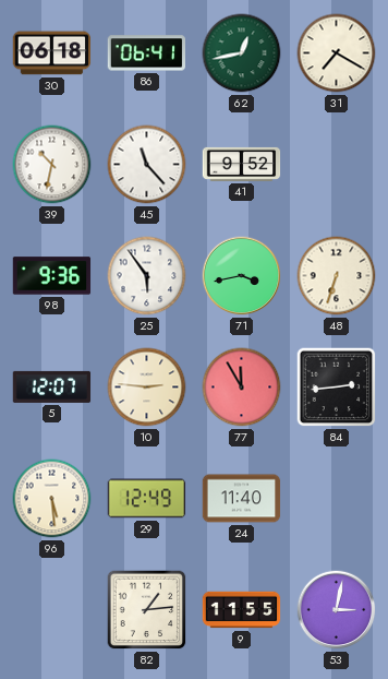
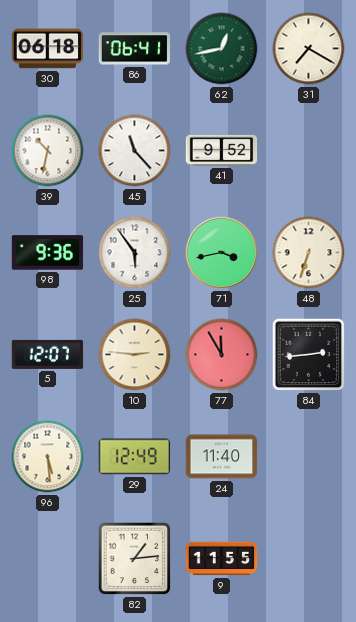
53: 3:02 -> none (337, 610)
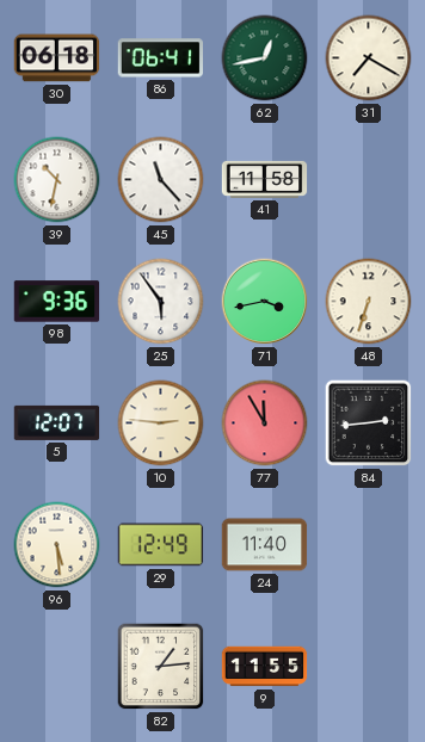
41: 9:52 -> 11:58 (265, 179)
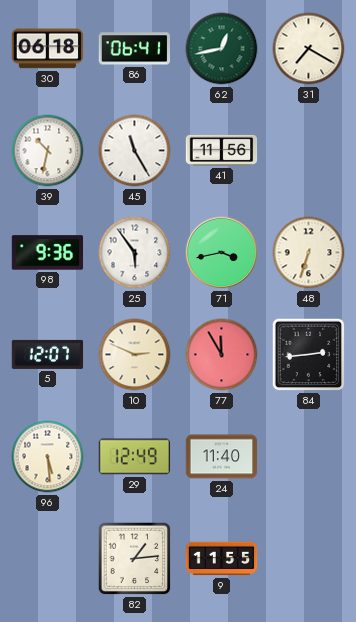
45: 11:23 -> 11:25 (135, 151)
41: 11:58 -> 11:56 (222, 150)
10: 2:46 -> 2:49 (135, 355)
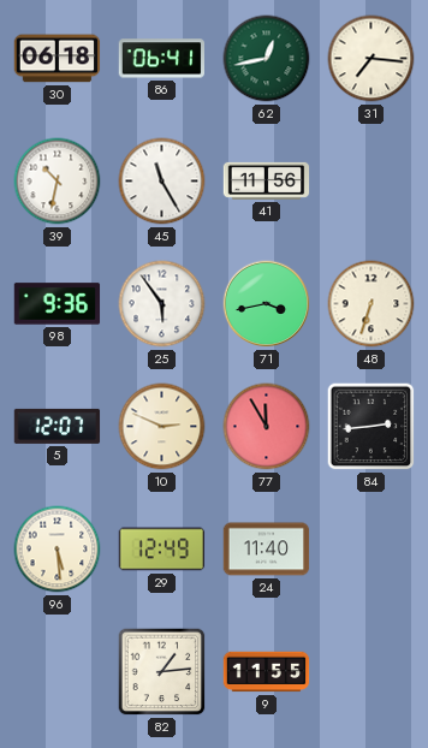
31: 7:20 -> 7:16 (371, 59)
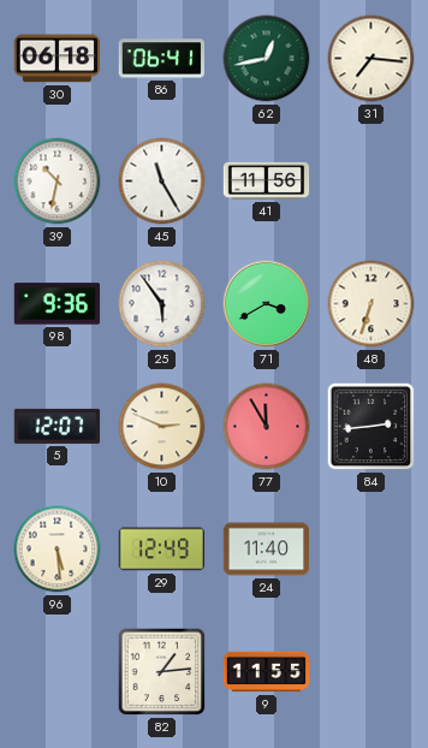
71: 3:43 -> 3:40 (267, 304)
